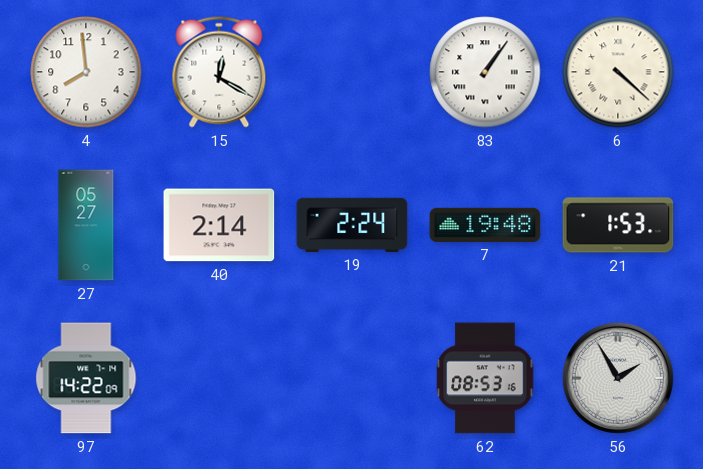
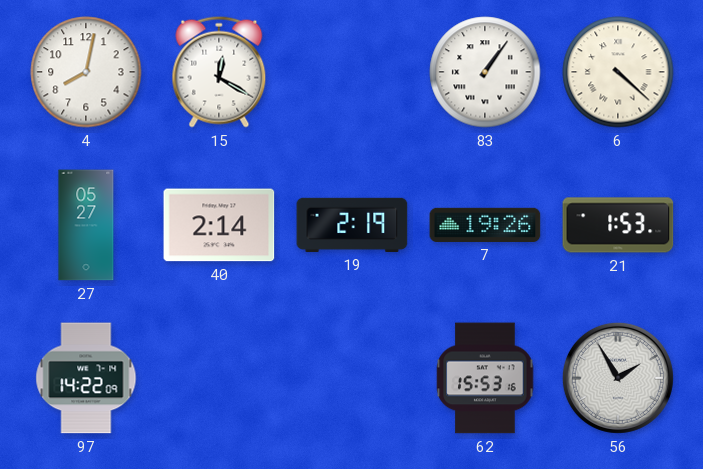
4: 7:59 -> 8:02 (86, 72)
19: 2:24 -> 2:19 (352, 225)
7: 19:48 -> 19:26 (485, 225)
62: 08:53 -> 15:53 (485, 378)
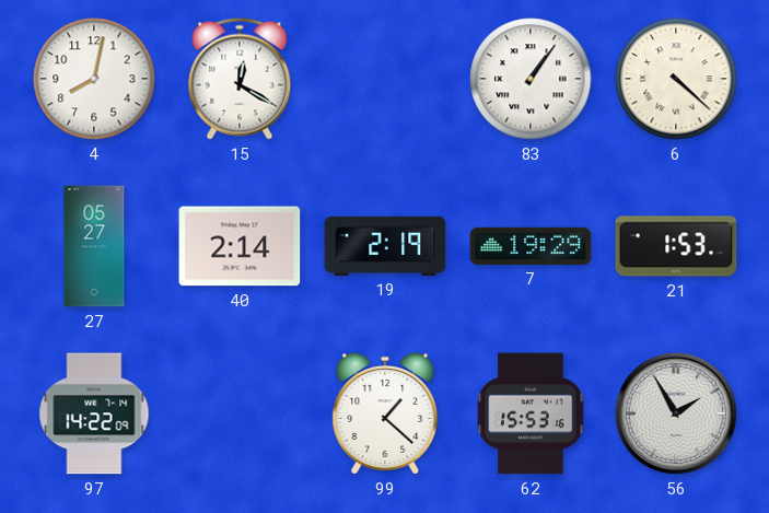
7: 19:26 -> 19:29 (531, 246)
99: none -> 1:22 (385, 413)
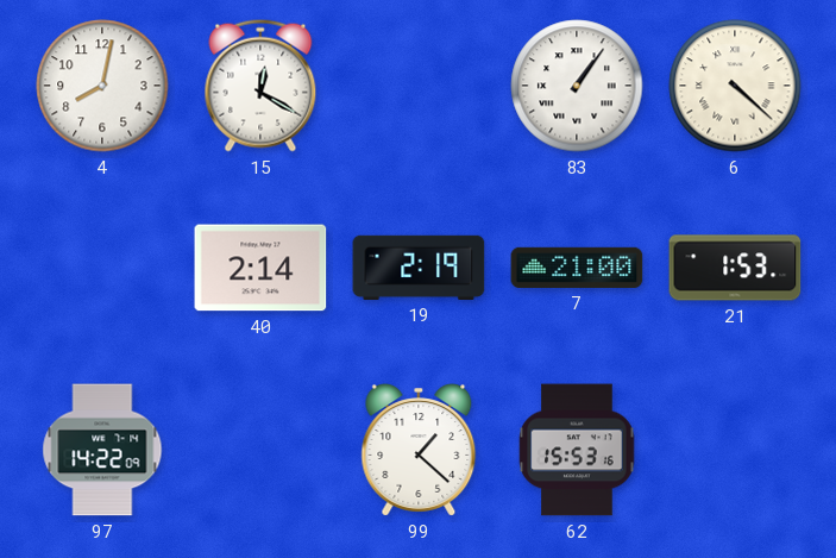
27: 05:27 -> none (94, 246)
7: 19:29 -> 21:00 (577, 268)
56: 1:55 -> none (676, 413)
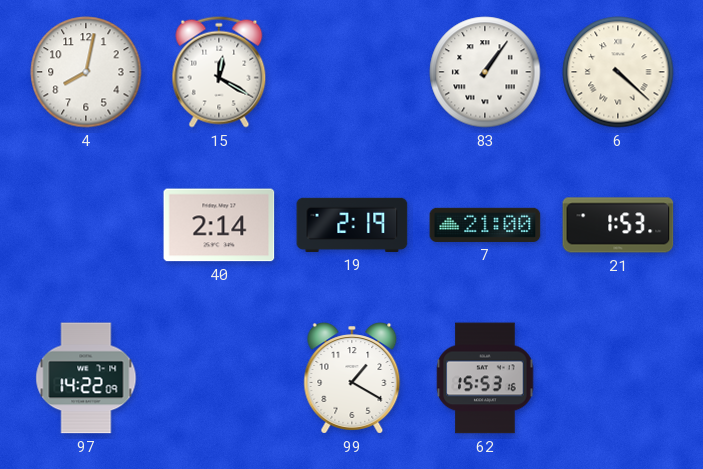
99: 1:22 -> 1:20 (352, 378)
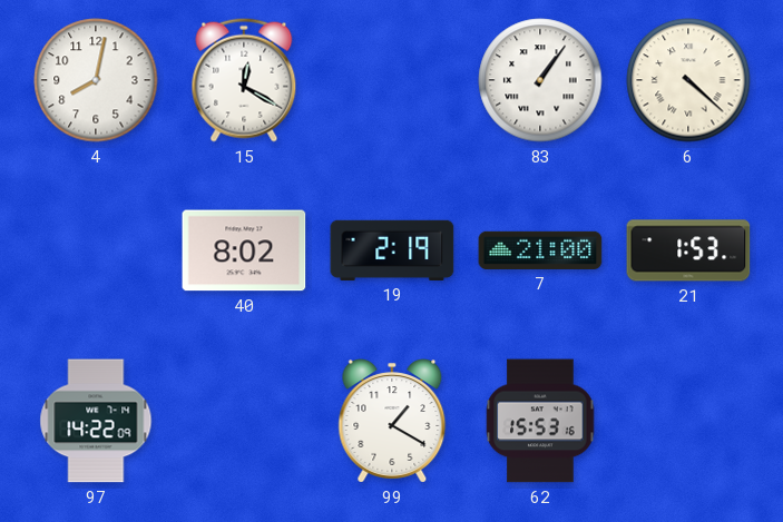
40: 2:14 -> 8:02 (244, 250)
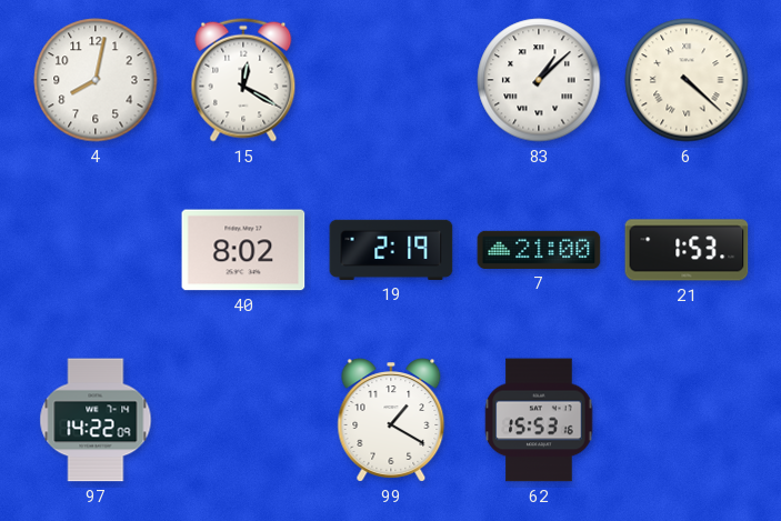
83: 1:06 -> 1:08 (539, 80)
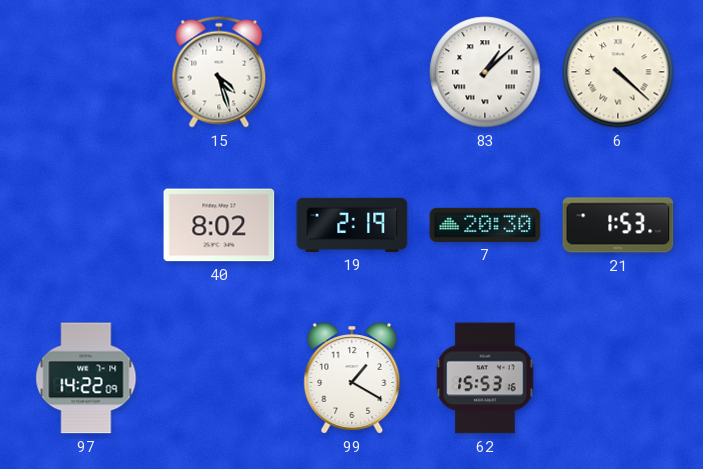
4: 8:02 -> none (96, 80)
15: 12:20 -> 4:27 (219, 72)
7: 21:00 -> 20:30 (485, 225)
